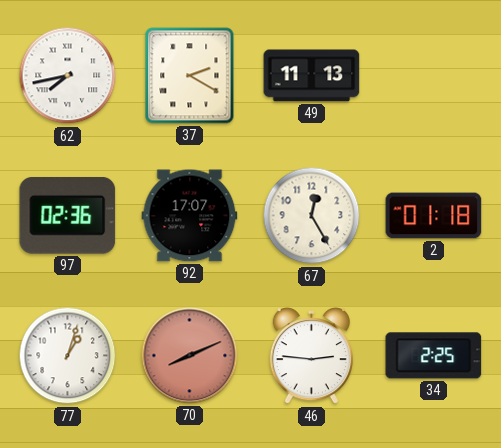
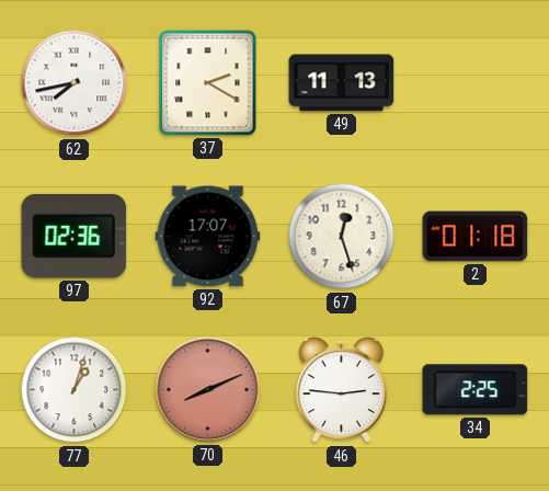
67: 12:25 -> 12:27 (342, 237)
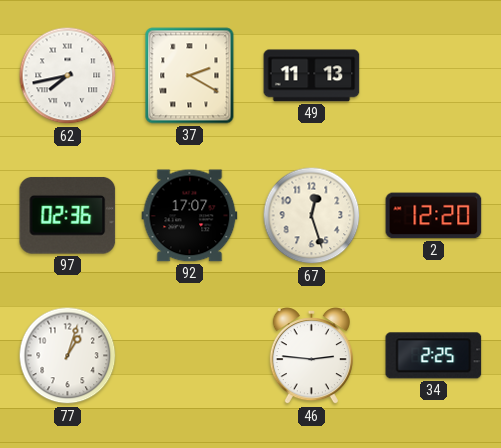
2: 01:18 -> 12:20 (434, 216)
70: 8:11 -> none (208, 390)
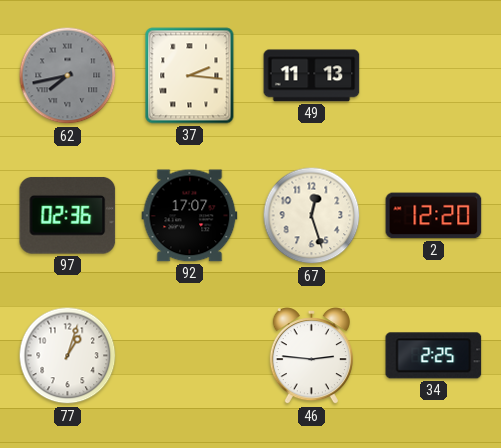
62 dial: white -> grey (68, 76)
37: 2:20 -> 2:16 (190, 76)
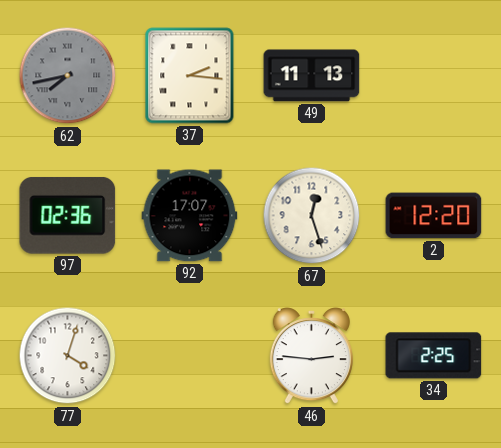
77: 1:03 -> 4:03 (68, 356)
